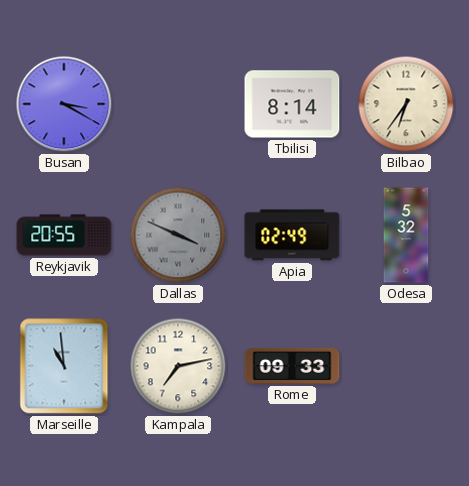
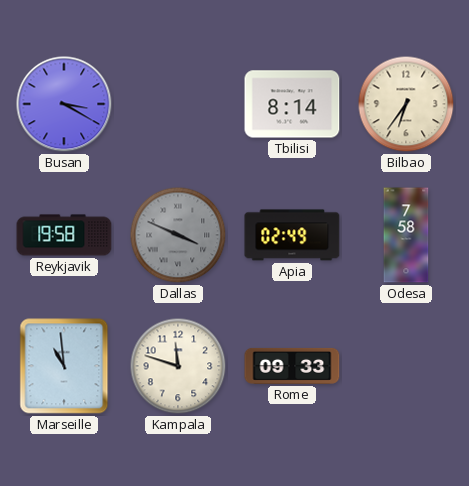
Reykjavik: 20:55 -> 19:58 (64, 235)
Odesa: 5:32 -> 7:58 (406, 235)
Kampala: 7:13 -> 11:48 (178, 366)
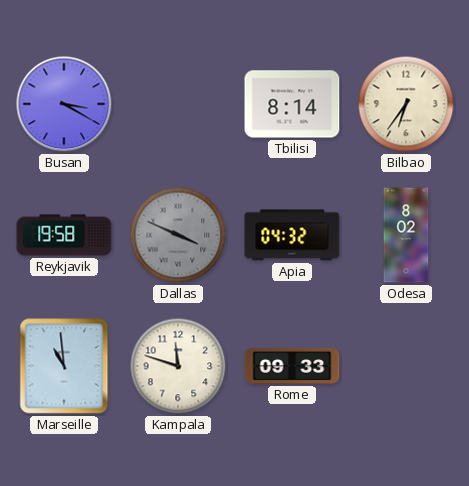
Apia: 02:49 -> 04:32 (292, 235)
Odesa: 7:58 -> 8:02 (406, 235)
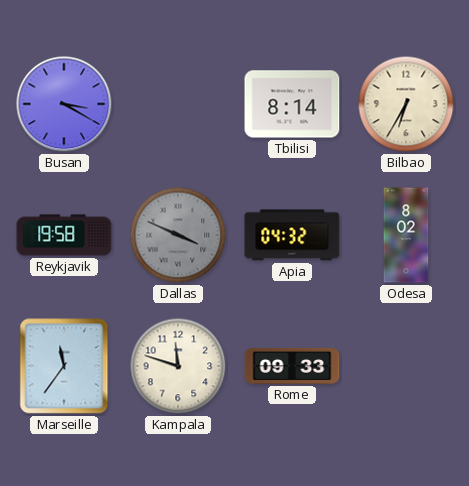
Bilbao: 6:36 -> 6:35 (406, 104)
Marseille: 10:59 -> 11:36 (64, 366)
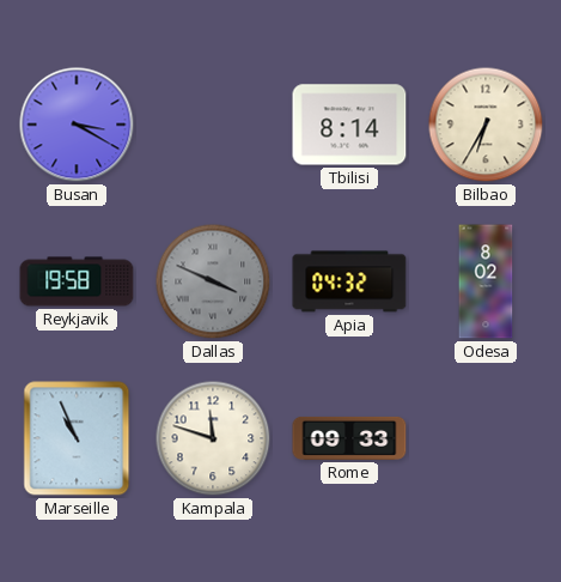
Marseille: 11:36 -> 10:56 (77, 438)
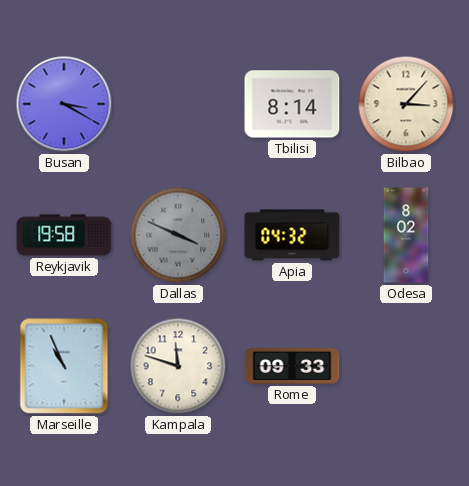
Bilbao: 6:35 -> 3:07 (406, 104)
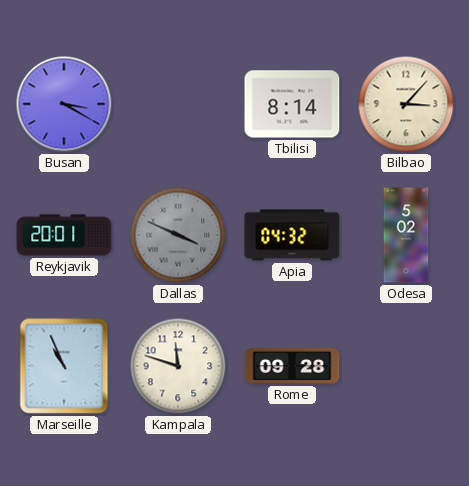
Reykjavik: 19:58 -> 20:01 (64, 235)
Odesa: 8:02 -> 5:02 (406, 235)
Rome: 09:33 -> 09:28 (292, 366)
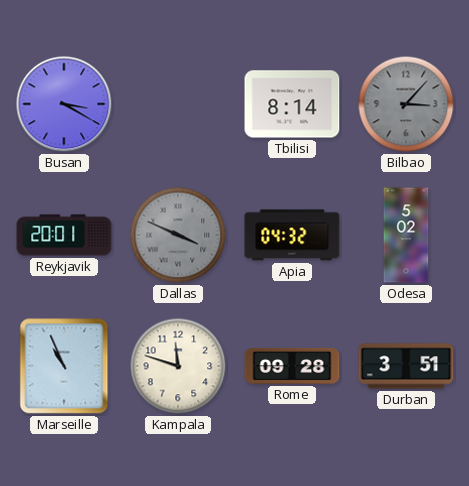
Bilbao dial: cream -> grey (406, 104)
Durban: none -> 3:51 (406, 366)
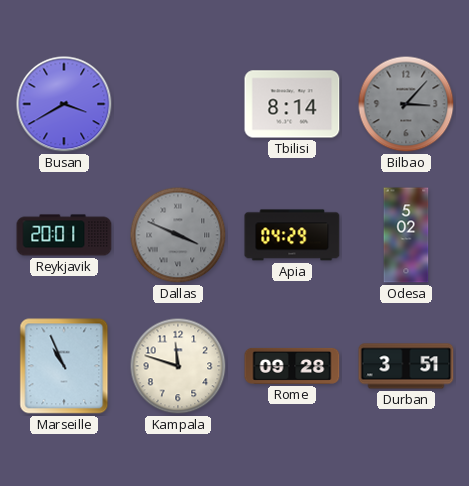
Busan: 3:20 -> 3:40 (64, 104)
Apia: 04:32 -> 04:29 (292, 235)
